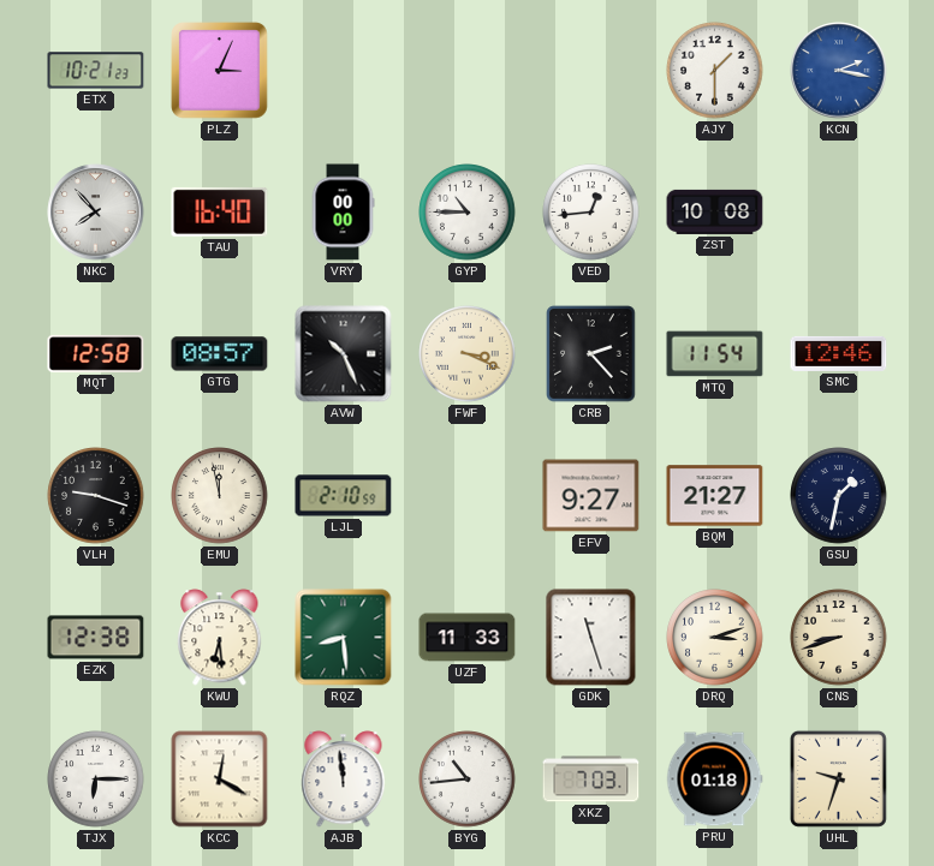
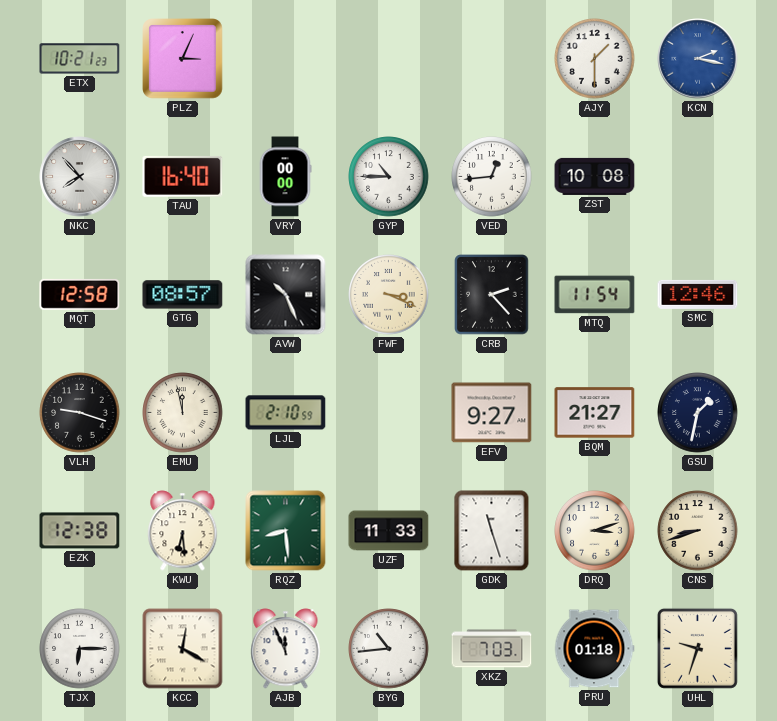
AJB: 11:59 -> 11:56 (286, 649)
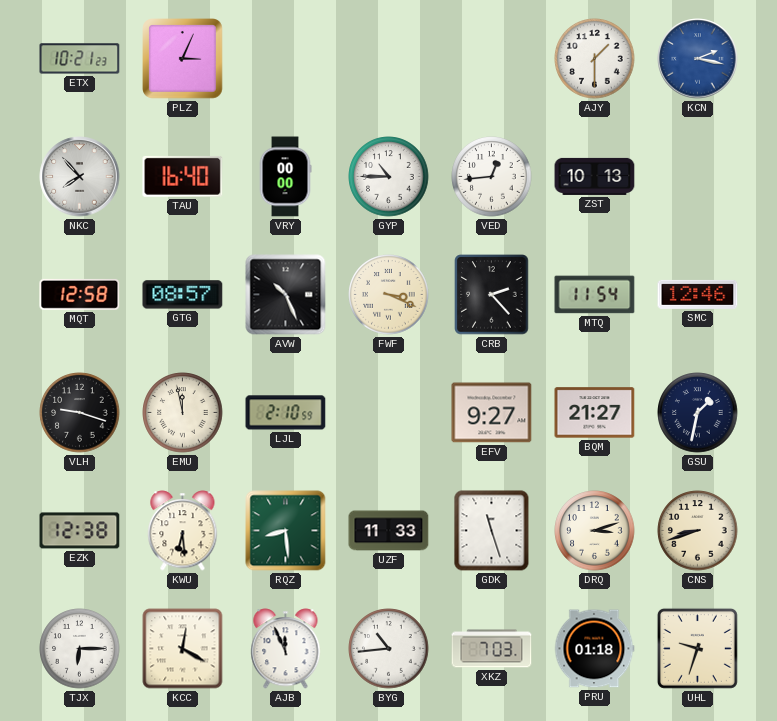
ZST: 10:08 -> 10:13 (595, 176)
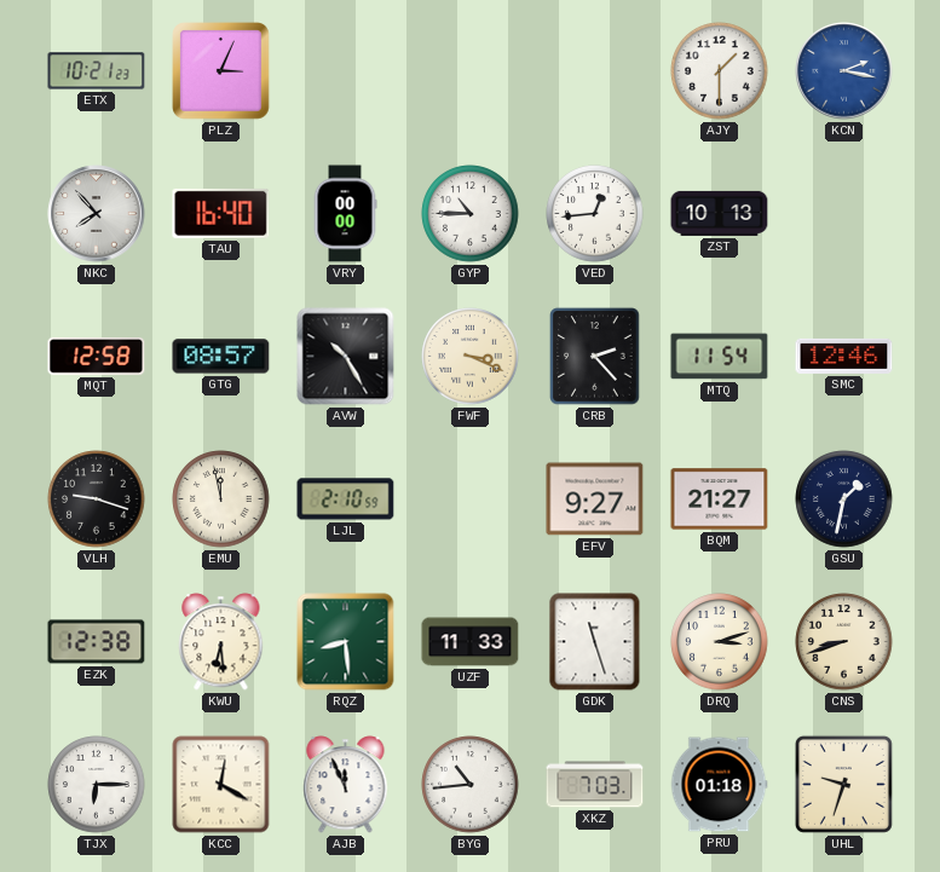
AVW: 10:26 -> 10:25 (346, 357)
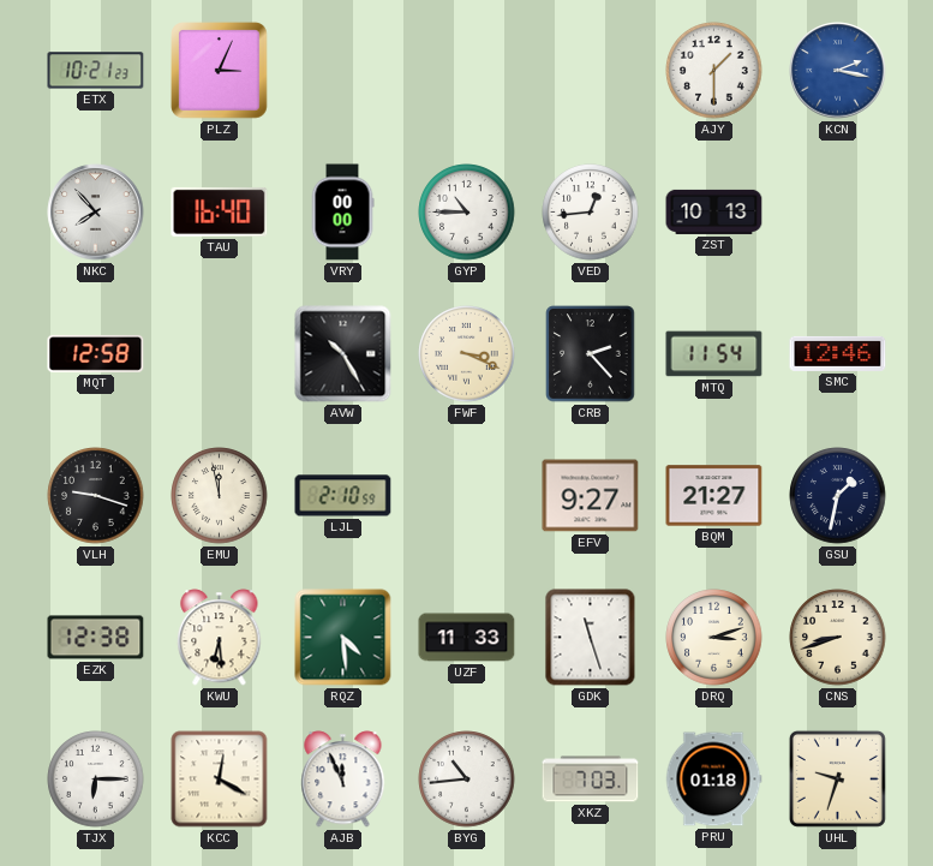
GTG: 08:57 -> none (221, 357)
RQZ: 8:29 -> 4:29 (343, 638)
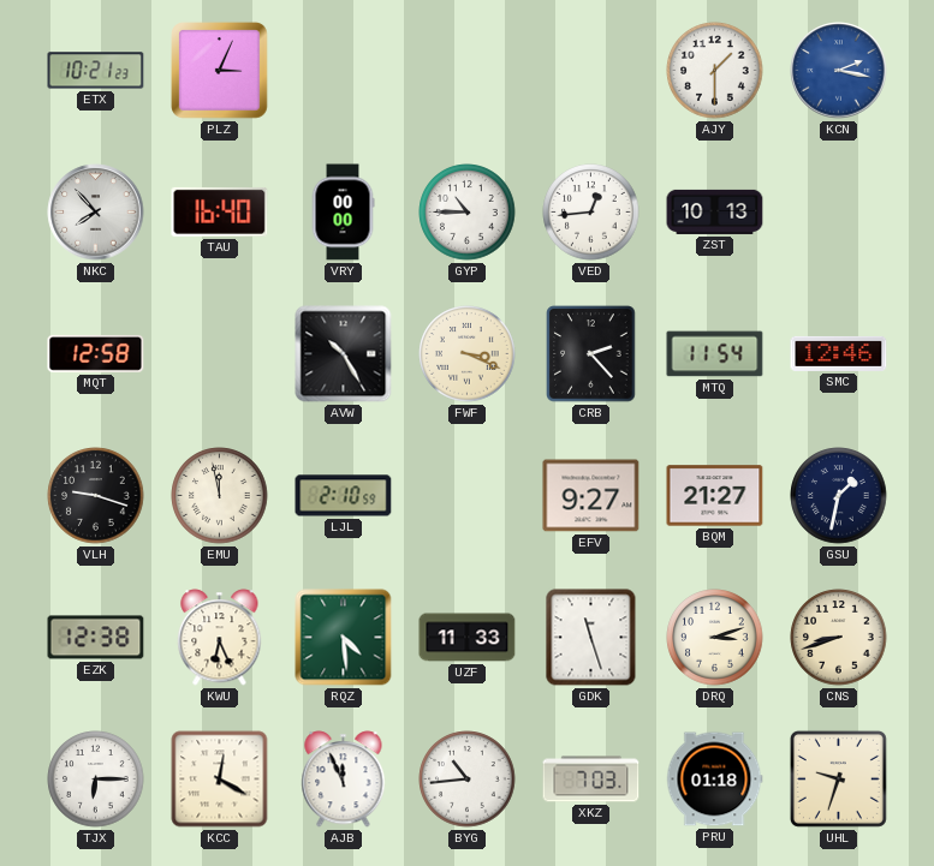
KWU: 6:29 -> 6:26 (220, 638)
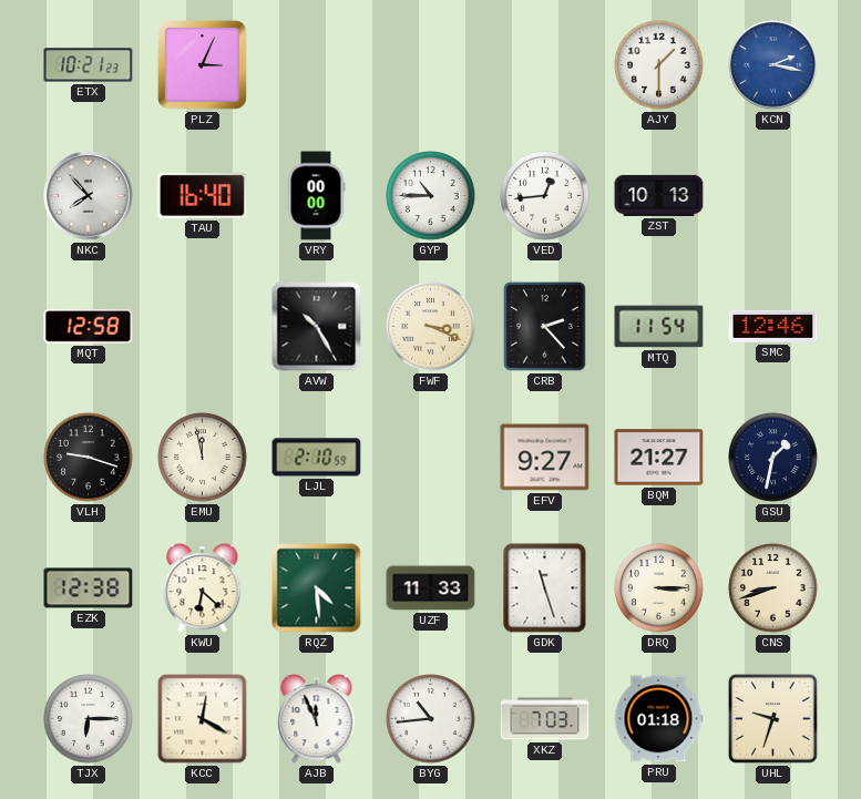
KWU: 6:26 -> 6:22 (203, 588)
DRQ: 3:12 -> 3:15 (659, 588)
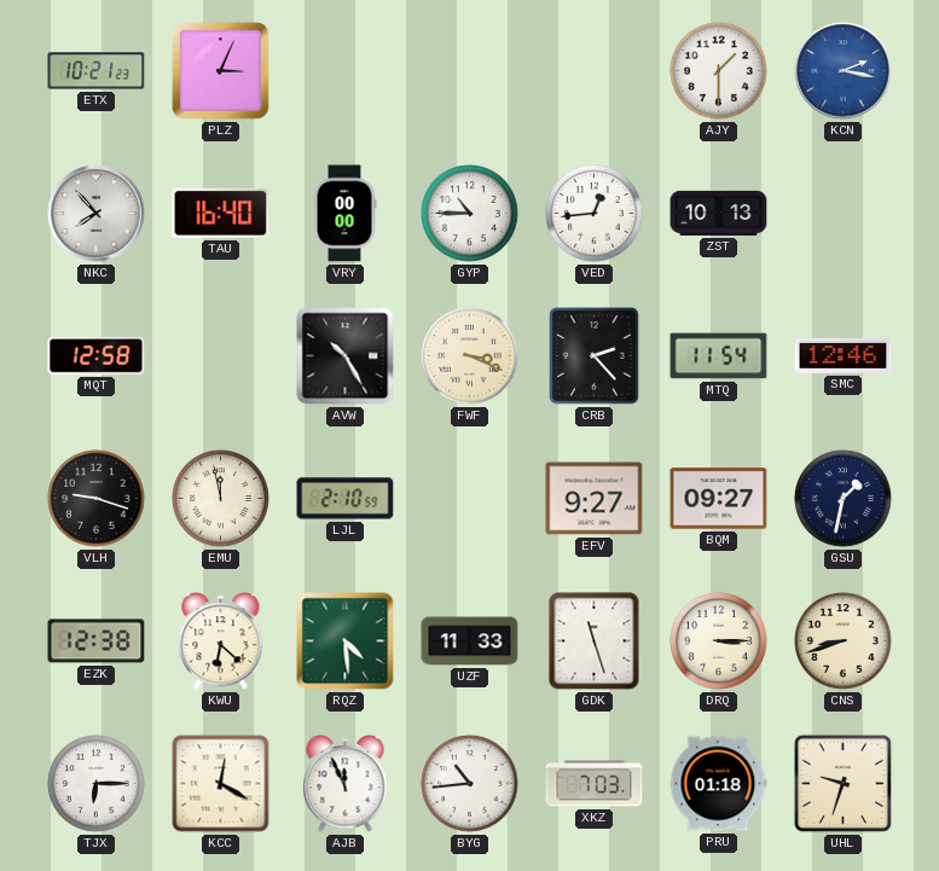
BQM: 21:27 -> 09:27 (719, 499)
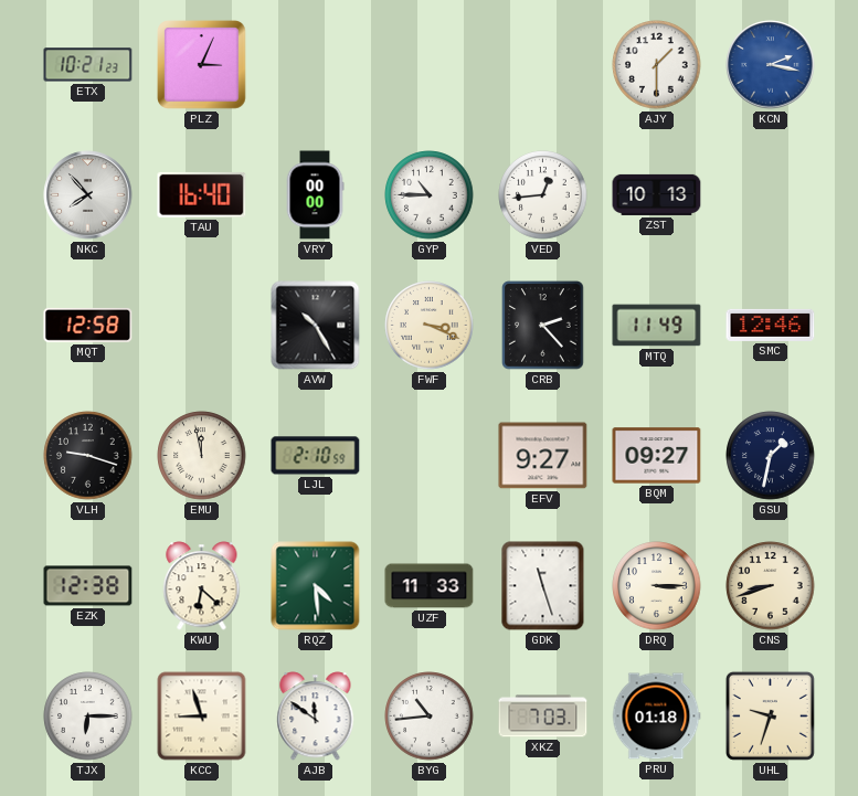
MTQ: 11:54 -> 11:49 (657, 326)
KCC: 12:20 -> 8:57 (202, 717)
AJB: 11:56 -> 11:51 (316, 717)
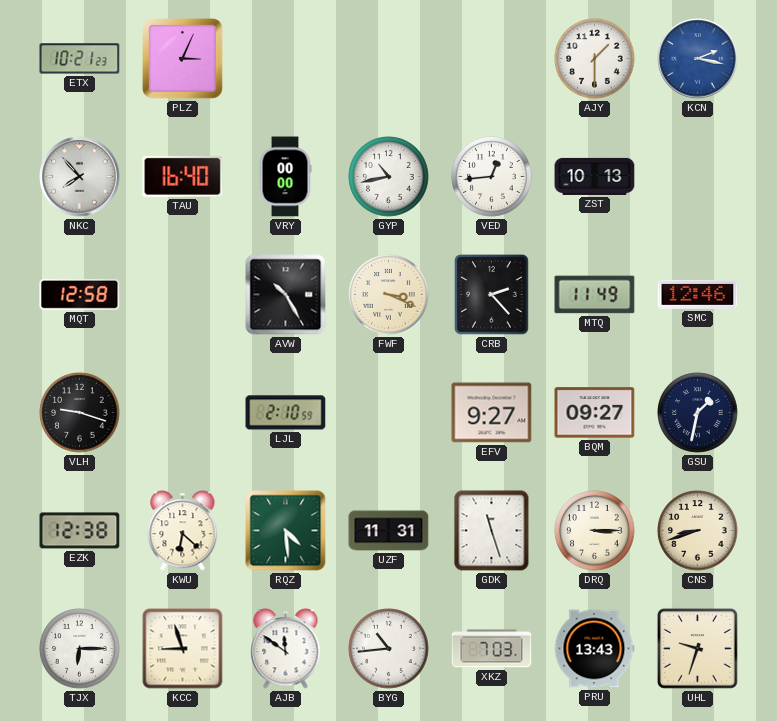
GYP: 10:45 -> 10:43 (389, 177)
EMU: 11:58 -> none (202, 456)
UZF: 11:33 -> 11:31 (389, 531)
PRU: 01:18 -> 13:43 (594, 649)
